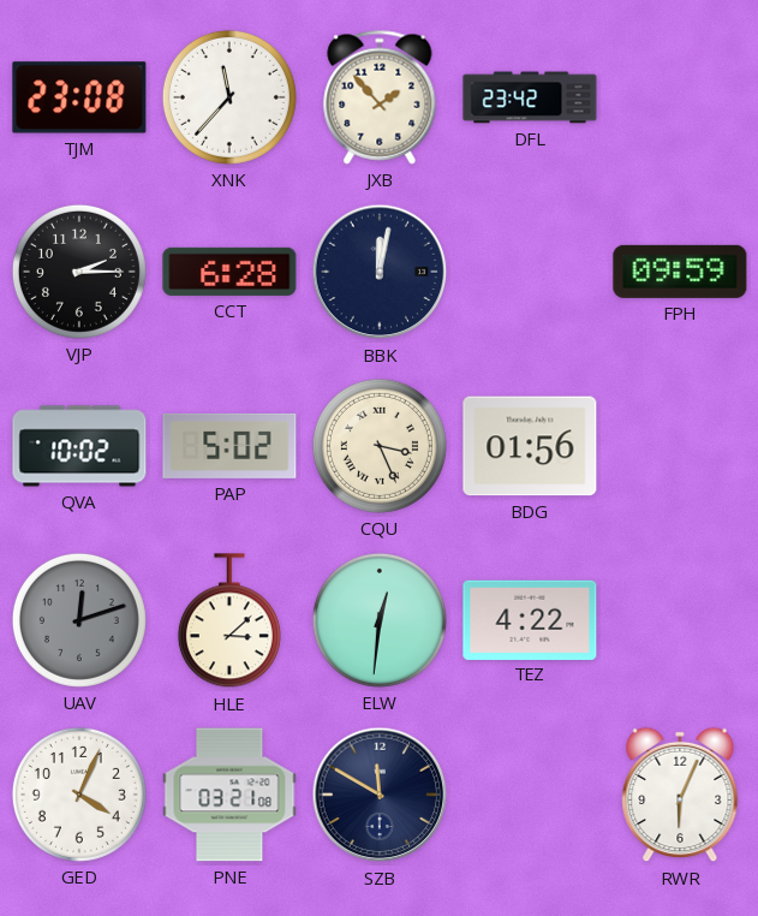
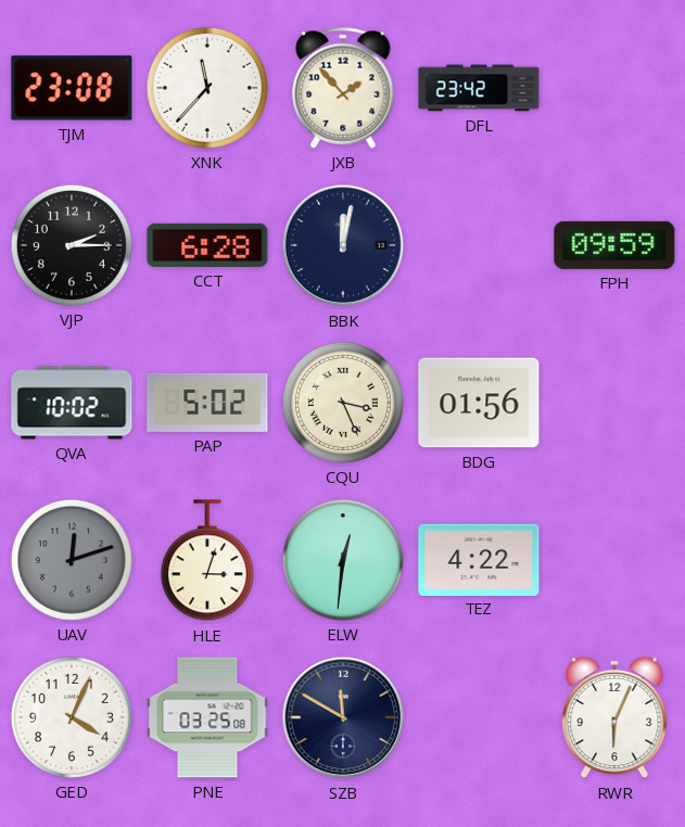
HLE: 3:08 -> 3:03 (207, 561)
PNE: 03:21 -> 03:25 (207, 717)
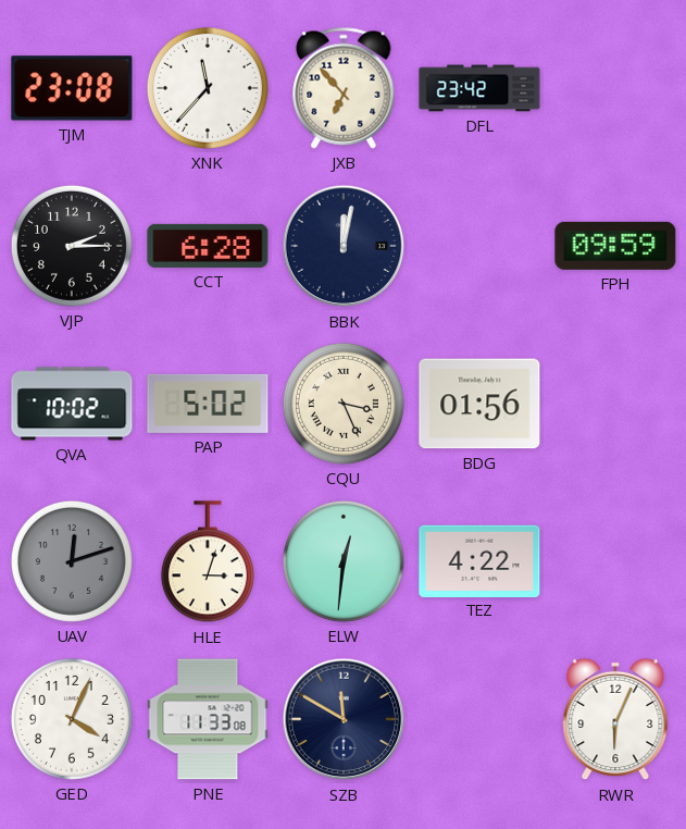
JXB: 1:53 -> 6:53 (344, 88)
PNE: 03:25 -> 11:33 (208, 719)
